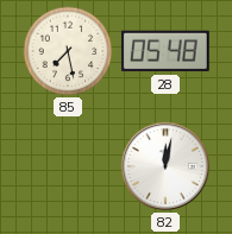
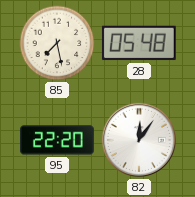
95: none -> 22:20 (58, 140)
82: 12:02 -> 12:06 (139, 140)
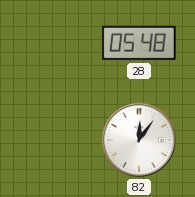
85: 7:28 -> none (57, 43)
95: 22:20 -> none (58, 140)
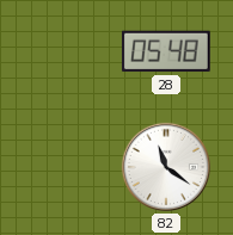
82: 12:06 -> 11:21 (166, 167)
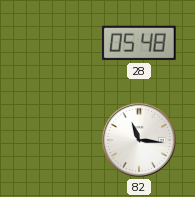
82: 11:21 -> 11:16 (139, 140)
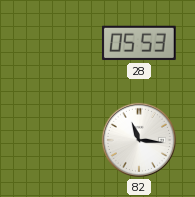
28: 05:48 -> 05:53 (139, 43)
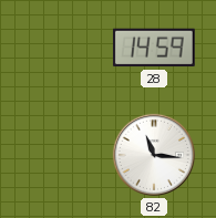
28: 05:53 -> 14:59 (154, 48)
